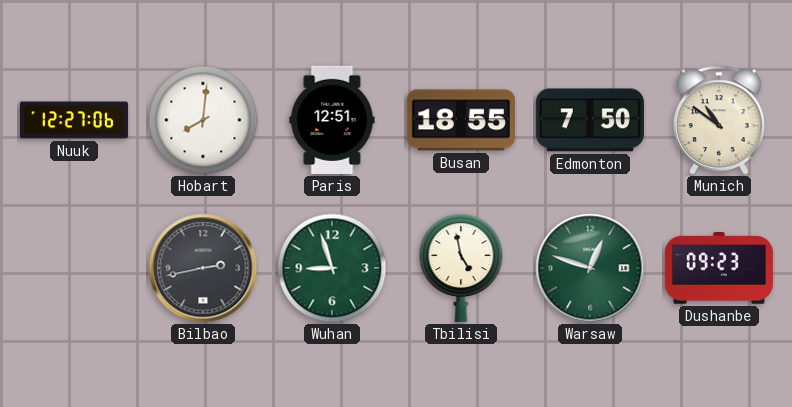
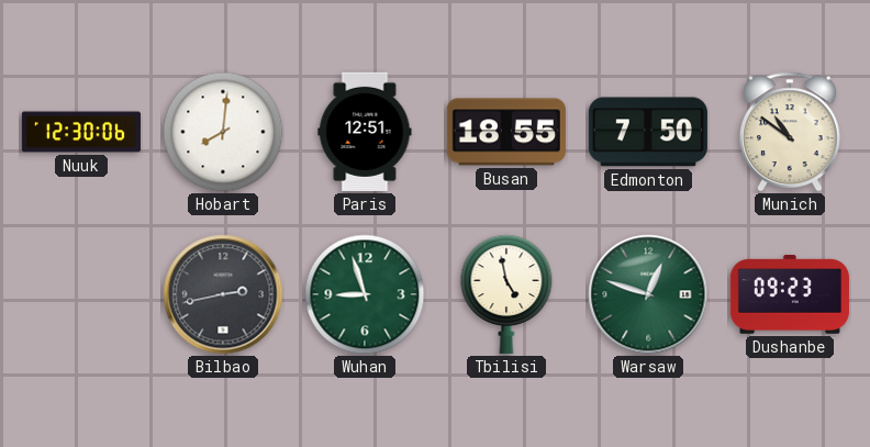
Nuuk: 12:27 -> 12:30 (81, 132)
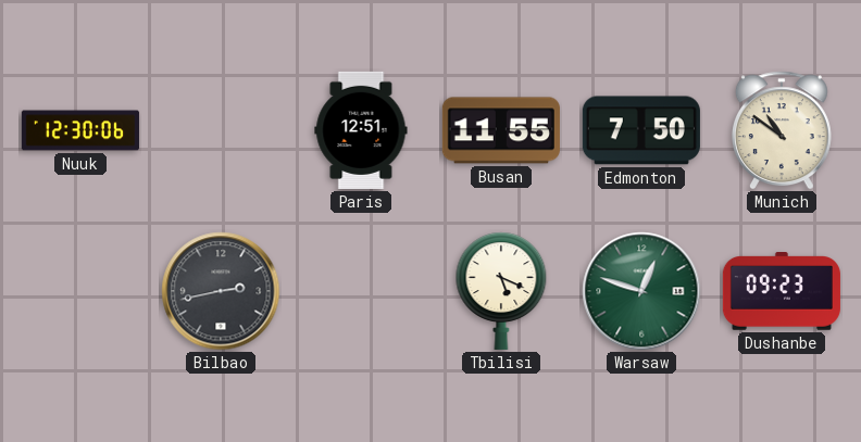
Hobart: 8:01 -> none (223, 132)
Busan: 18:55 -> 11:55 (501, 130)
Wuhan: 8:57 -> none (365, 294)
Tbilisi: 4:58 -> 5:19 (501, 291)
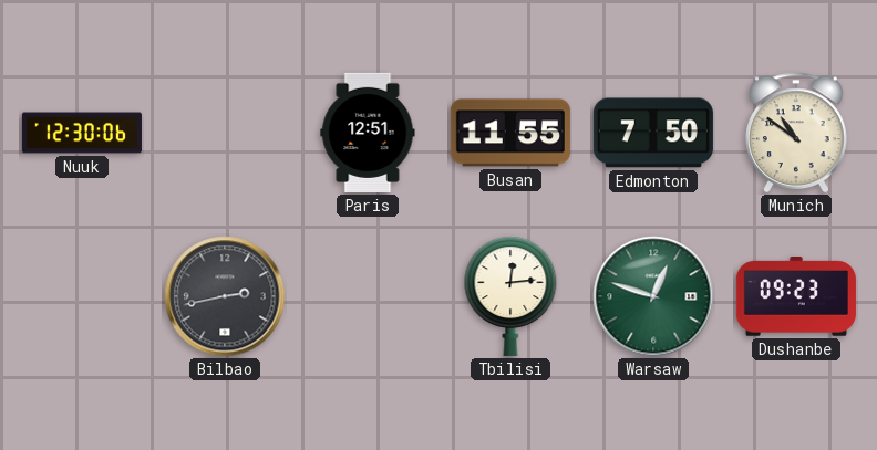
Tbilisi: 5:19 -> 12:14 (510, 296)
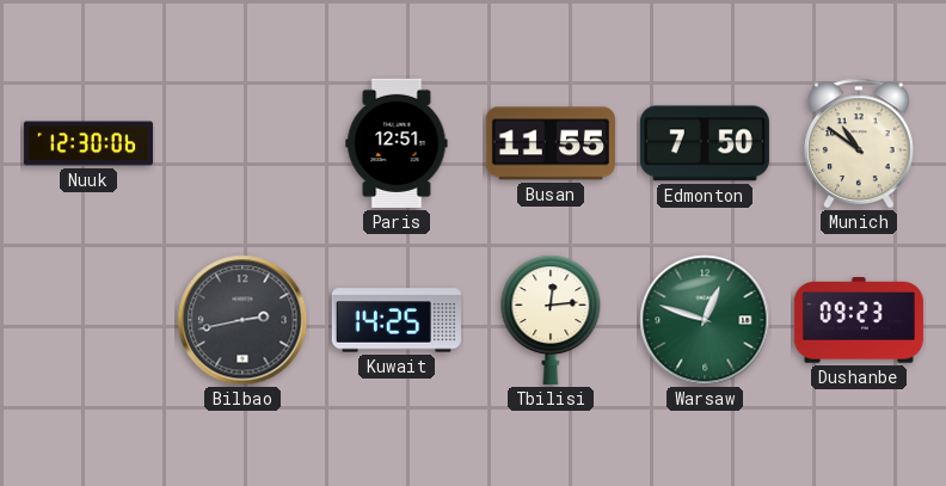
Kuwait: none -> 14:25 (397, 320)
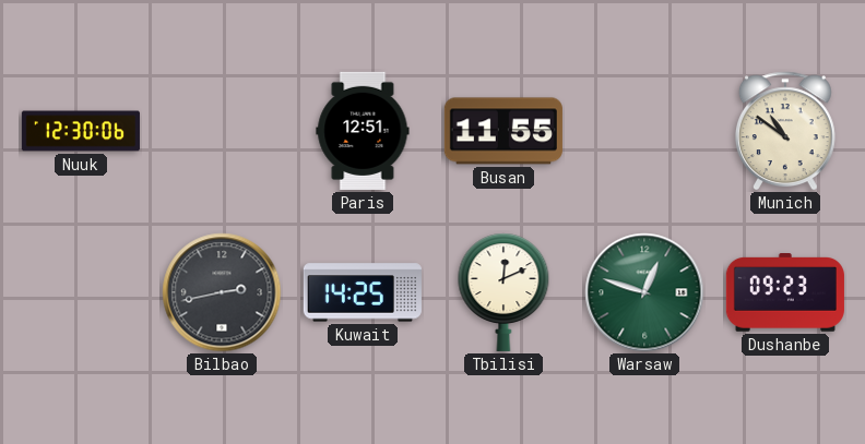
Edmonton: 7:50 -> none (705, 143)
Tbilisi: 12:14 -> 12:11 (503, 292)
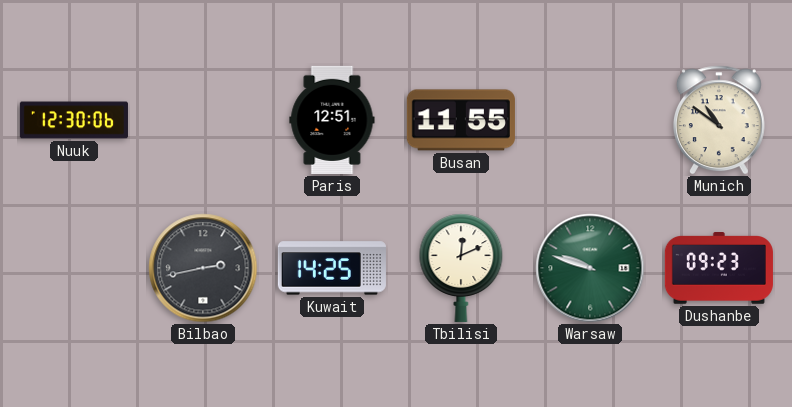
Warsaw: 12:48 -> 9:48 (590, 268)
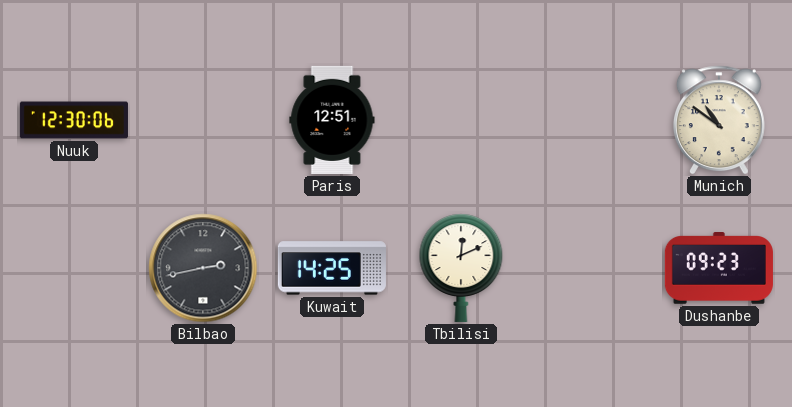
Busan: 11:55 -> none (461, 120)
Warsaw: 9:48 -> none (590, 268)
